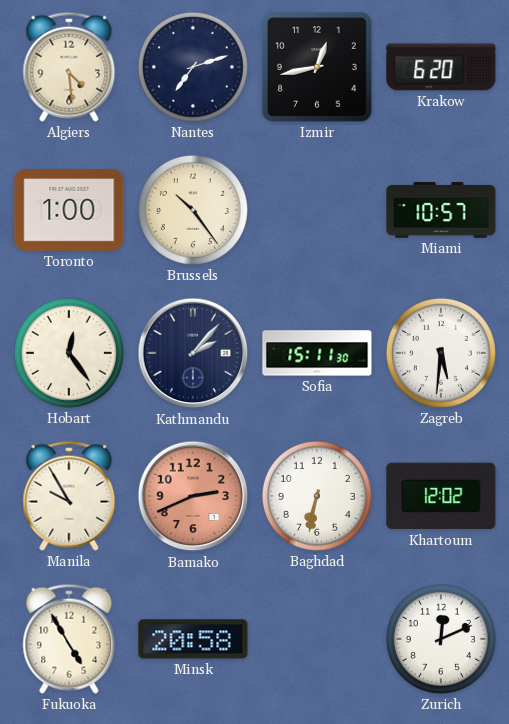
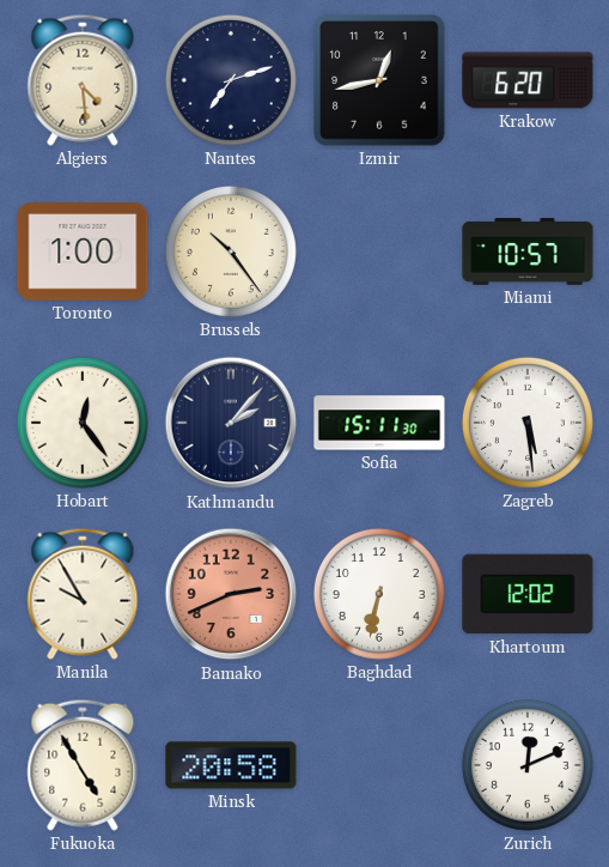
Zagreb: 5:31 -> 5:29 (528, 423)
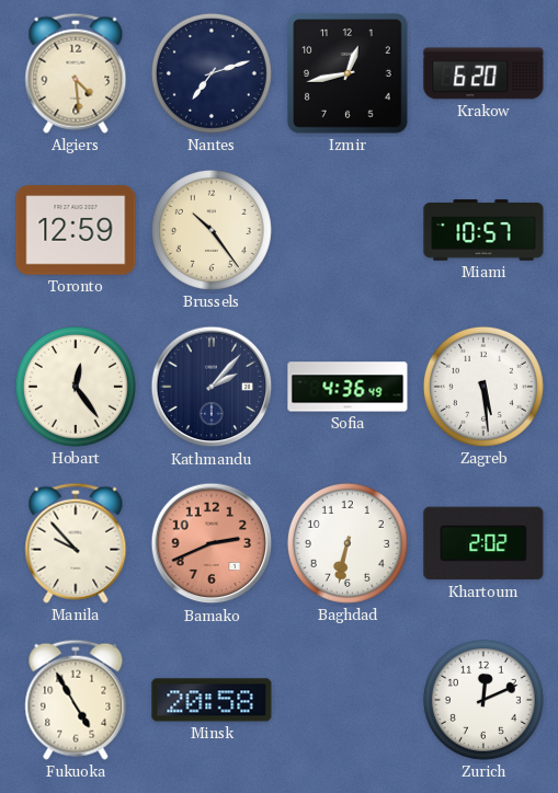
Toronto: 1:00 -> 12:59 (76, 230)
Sofia: 15:11 -> 4:36 (348, 387)
Manila: 9:55 -> 9:53 (76, 543)
Khartoum: 12:02 -> 2:02 (483, 543)
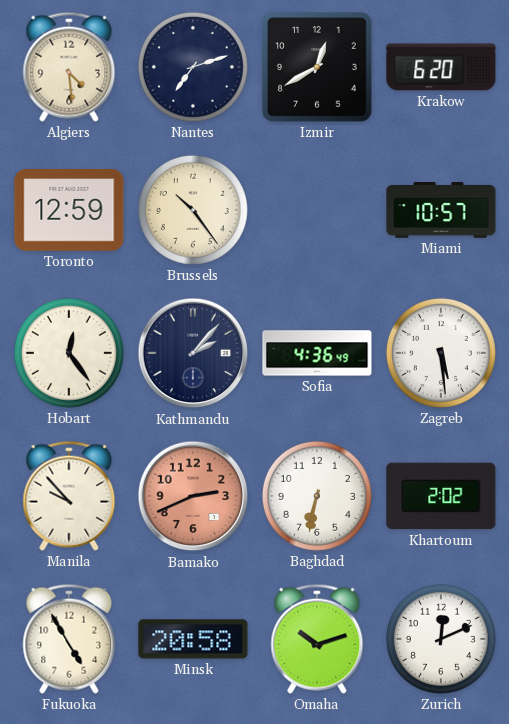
Izmir: 12:43 -> 12:40 (317, 67)
Omaha: none -> 10:12 (317, 639)
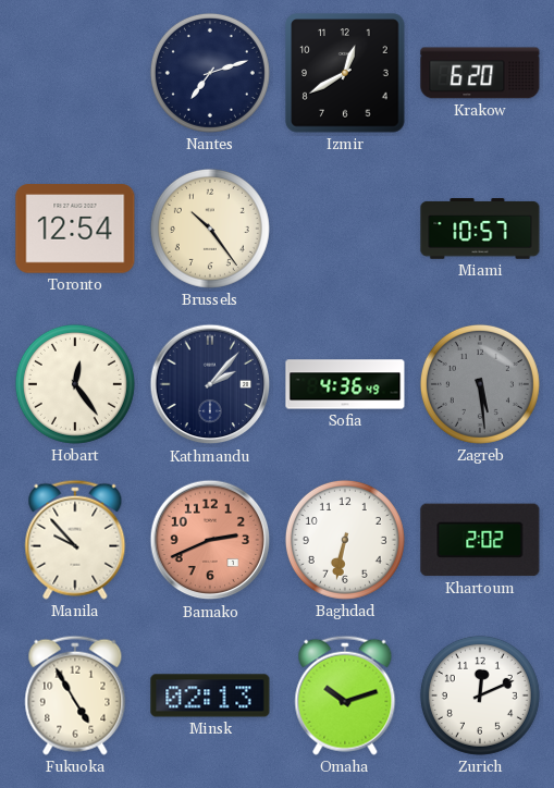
Algiers: 4:29 -> none (69, 67)
Toronto: 12:59 -> 12:54 (75, 229)
Zagreb dial: white -> grey (480, 384)
Minsk: 20:58 -> 02:13 (210, 695)
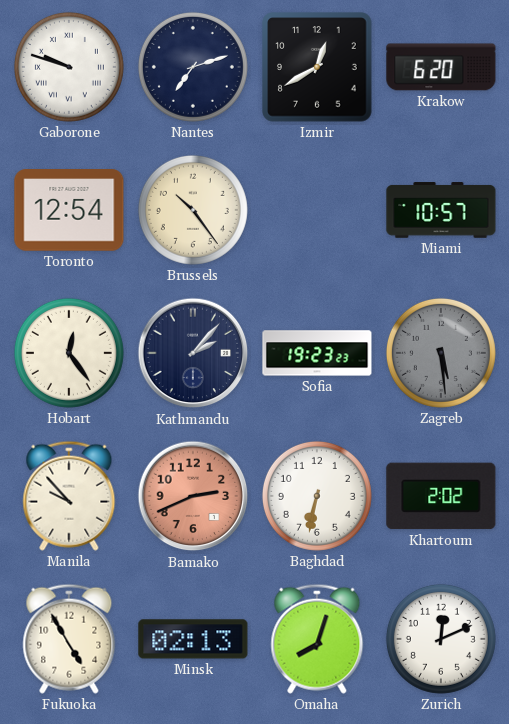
Gaborone: none -> 9:48 (69, 67)
Sofia: 4:36 -> 19:23 (317, 353)
Omaha: 10:12 -> 8:03 (317, 639)
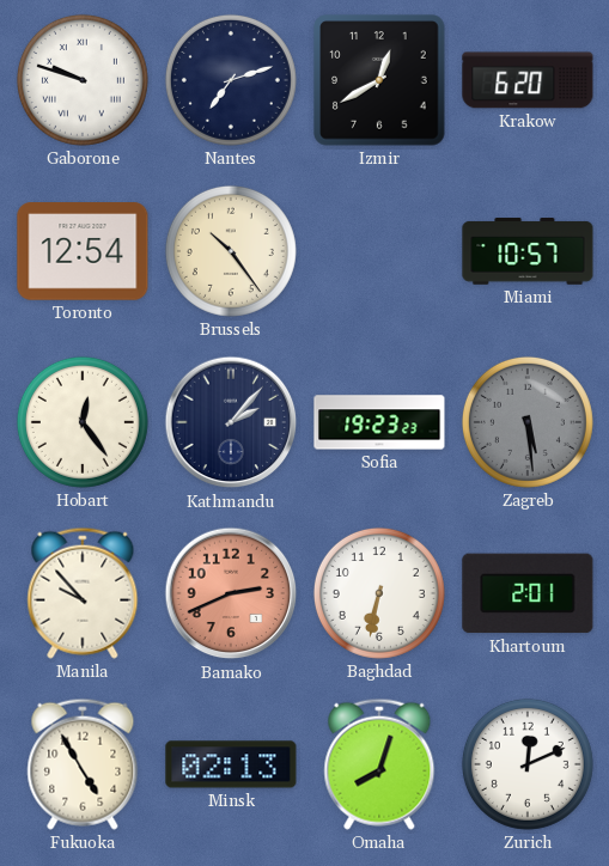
Khartoum: 2:02 -> 2:01 (528, 593)
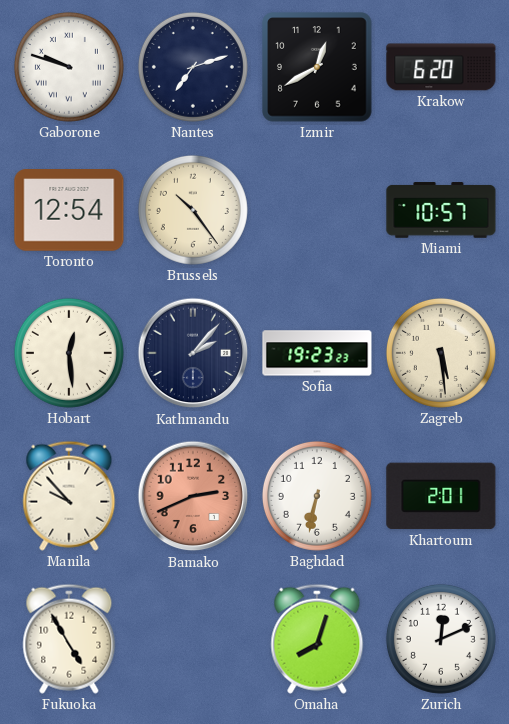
Hobart: 12:24 -> 12:29 (69, 353)
Zagreb dial: grey -> cream (441, 353)
Minsk: 02:13 -> none (231, 764)
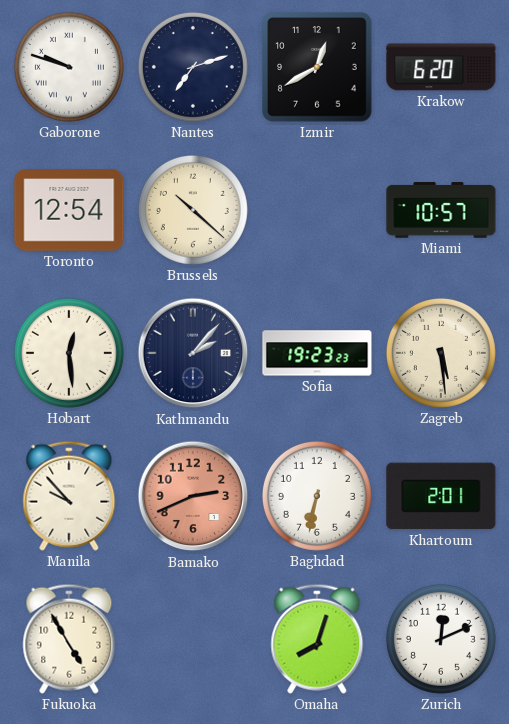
Brussels: 10:24 -> 10:22 (193, 210)
